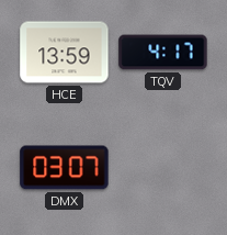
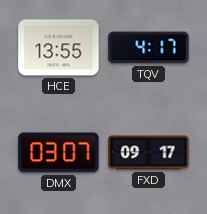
HCE: 13:59 -> 13:55 (59, 48)
FXD: none -> 09:17 (149, 153)
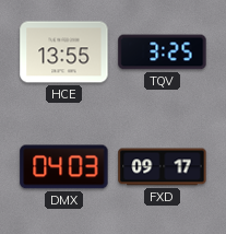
TQV: 4:17 -> 3:25 (163, 52)
DMX: 03:07 -> 04:03 (64, 167)
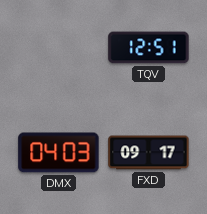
HCE: 13:55 -> none (64, 52)
TQV: 3:25 -> 12:51 (149, 48)
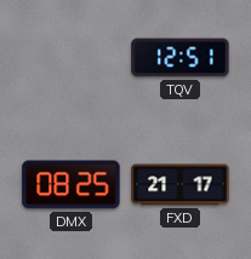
DMX: 04:03 -> 08:25 (72, 185)
FXD: 09:17 -> 21:17 (181, 185)
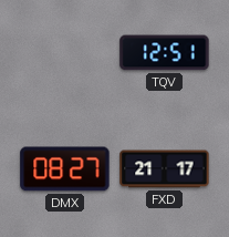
DMX: 08:25 -> 08:27 (65, 169)
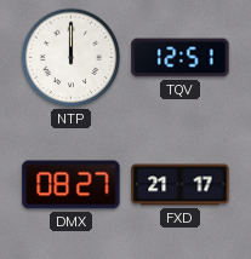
NTP: none -> 12:00 (72, 58)
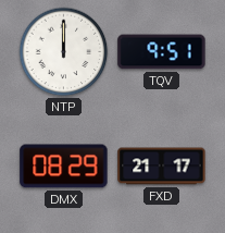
TQV: 12:51 -> 9:51 (162, 52)
DMX: 08:27 -> 08:29 (64, 167)
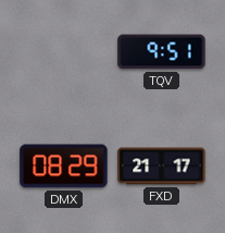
NTP: 12:00 -> none (64, 52)
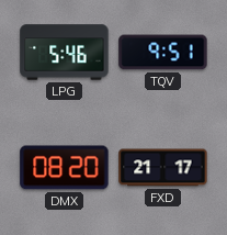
LPG: none -> 5:46 (65, 53)
DMX: 08:29 -> 08:20 (65, 168)
